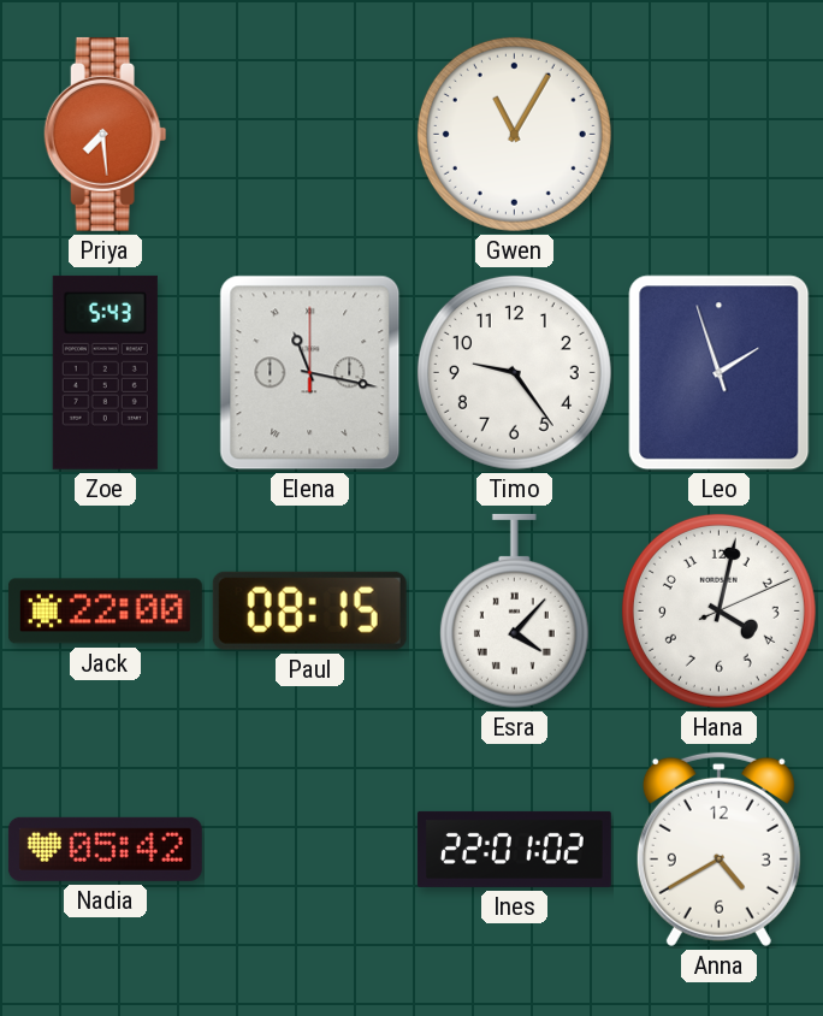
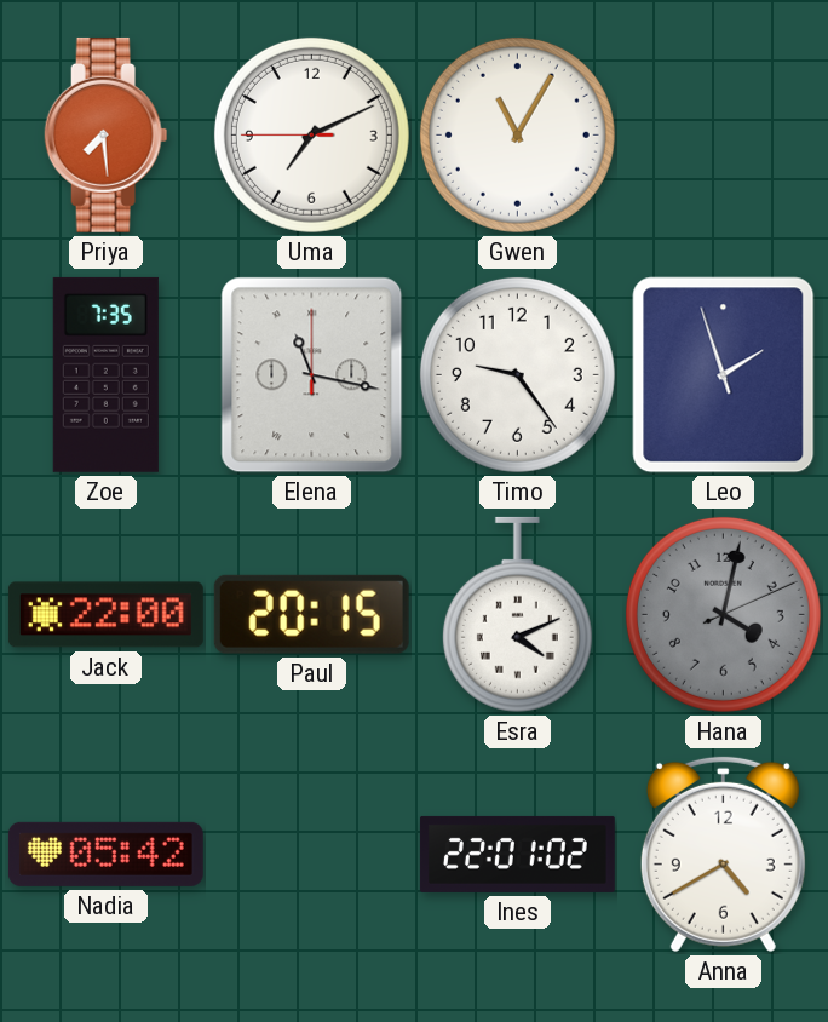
Uma: none -> 7:10 (311, 134)
Zoe: 5:43 -> 7:35 (105, 374)
Paul: 08:15 -> 20:15 (311, 614)
Esra: 4:07 -> 4:11 (517, 614)
Hana dial: white -> grey (723, 614)
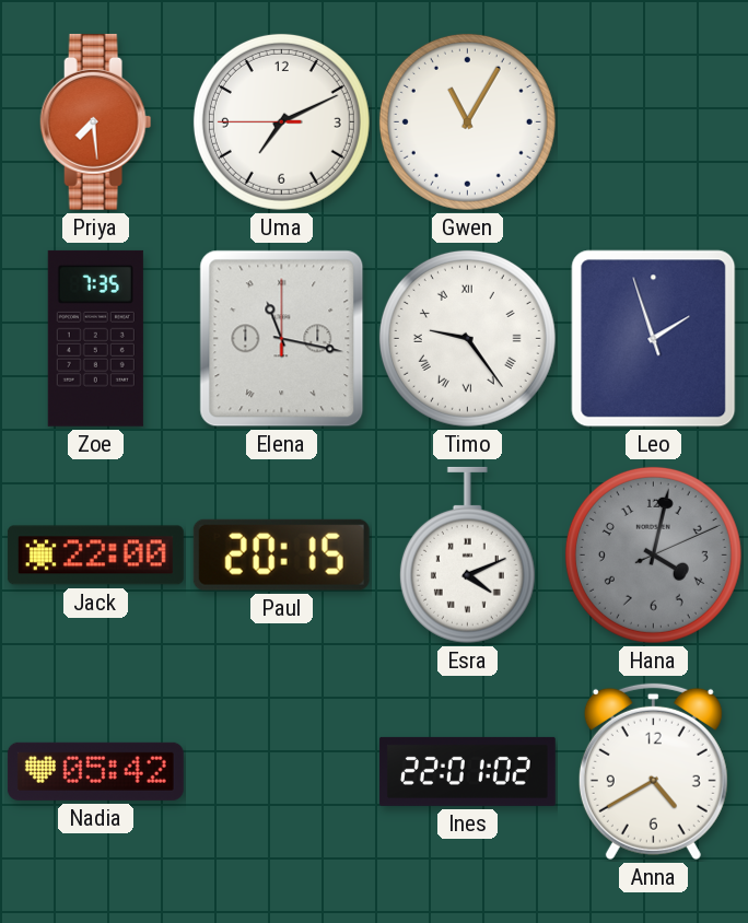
Timo numerals: Arabic -> Roman (467, 338)
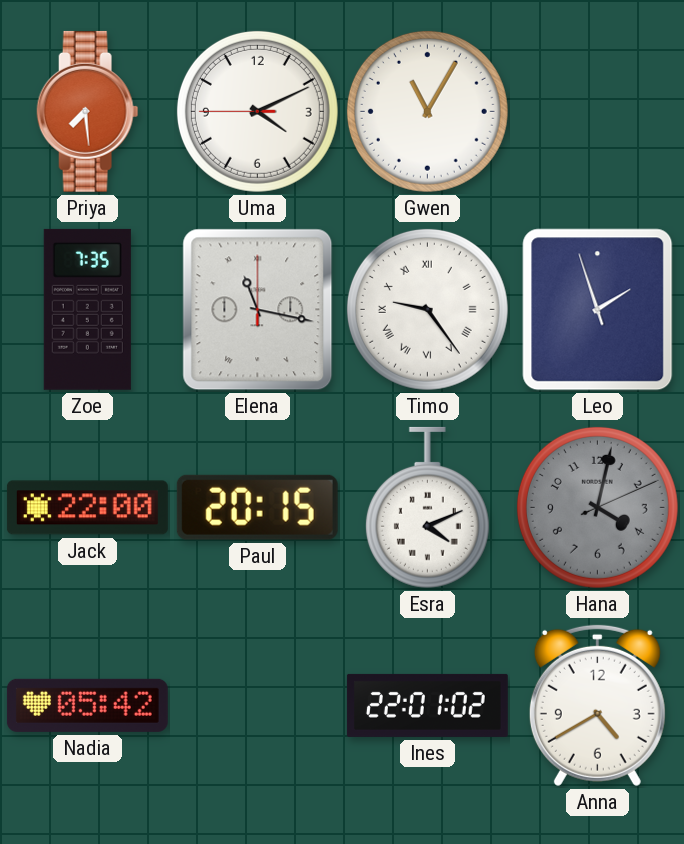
Uma: 7:10 -> 4:10 (257, 111)
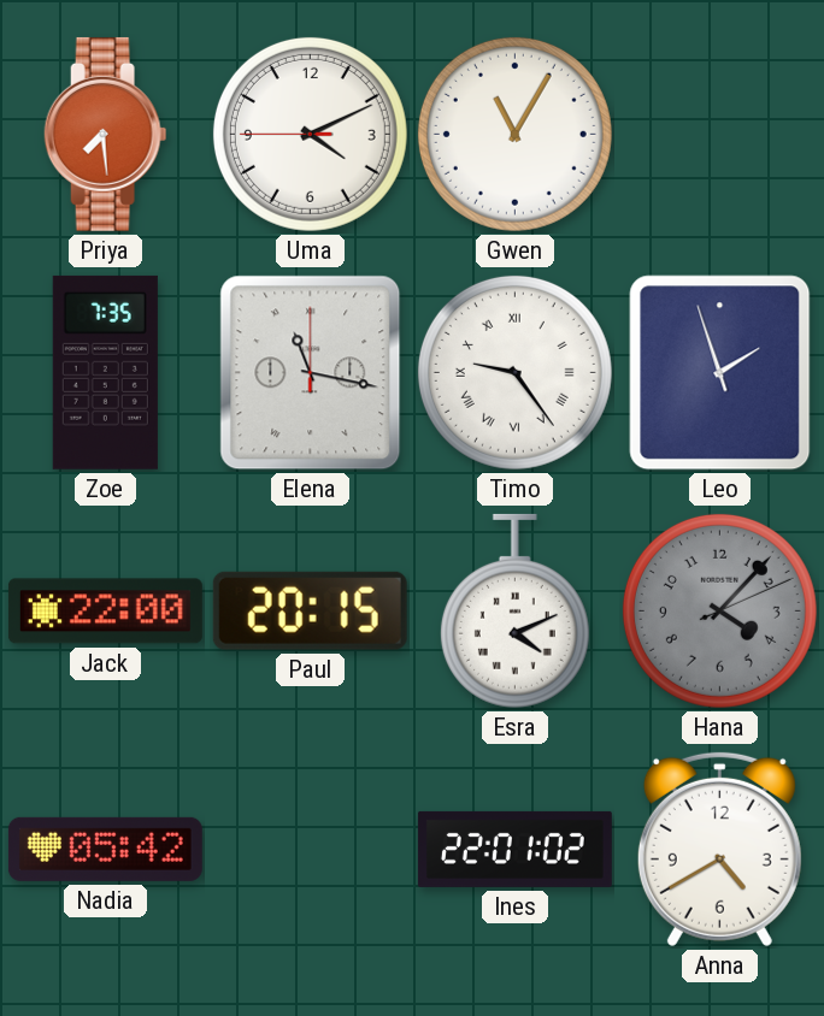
Hana: 4:02 -> 4:07 (719, 610)
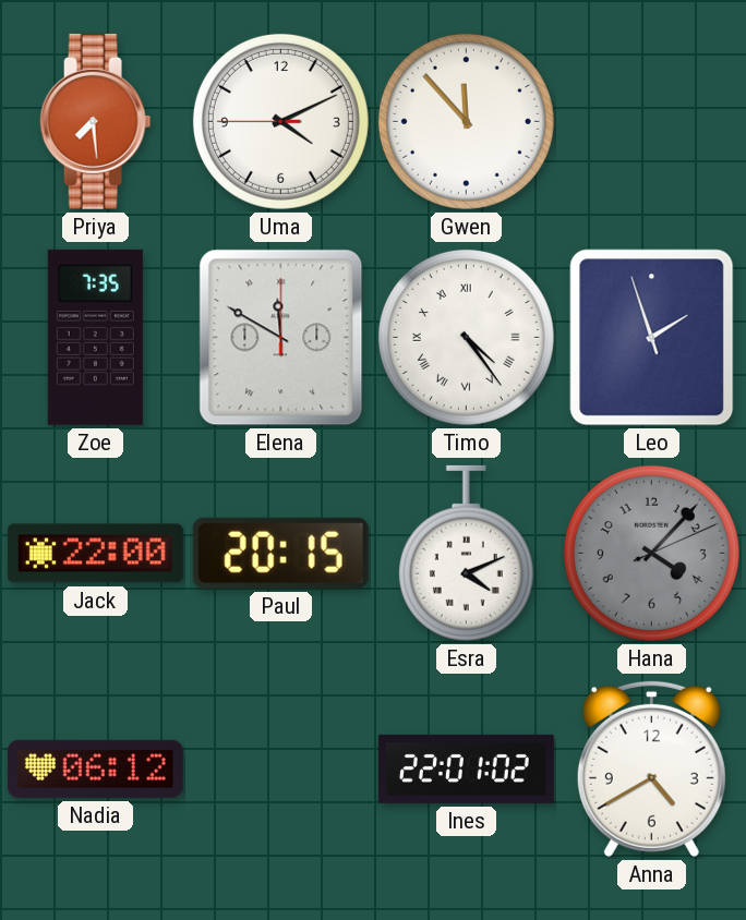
Gwen: 11:05 -> 11:53 (466, 121)
Elena: 11:17 -> 11:50 (281, 338)
Timo: 9:24 -> 4:24 (466, 337)
Nadia: 05:42 -> 06:12 (95, 768)
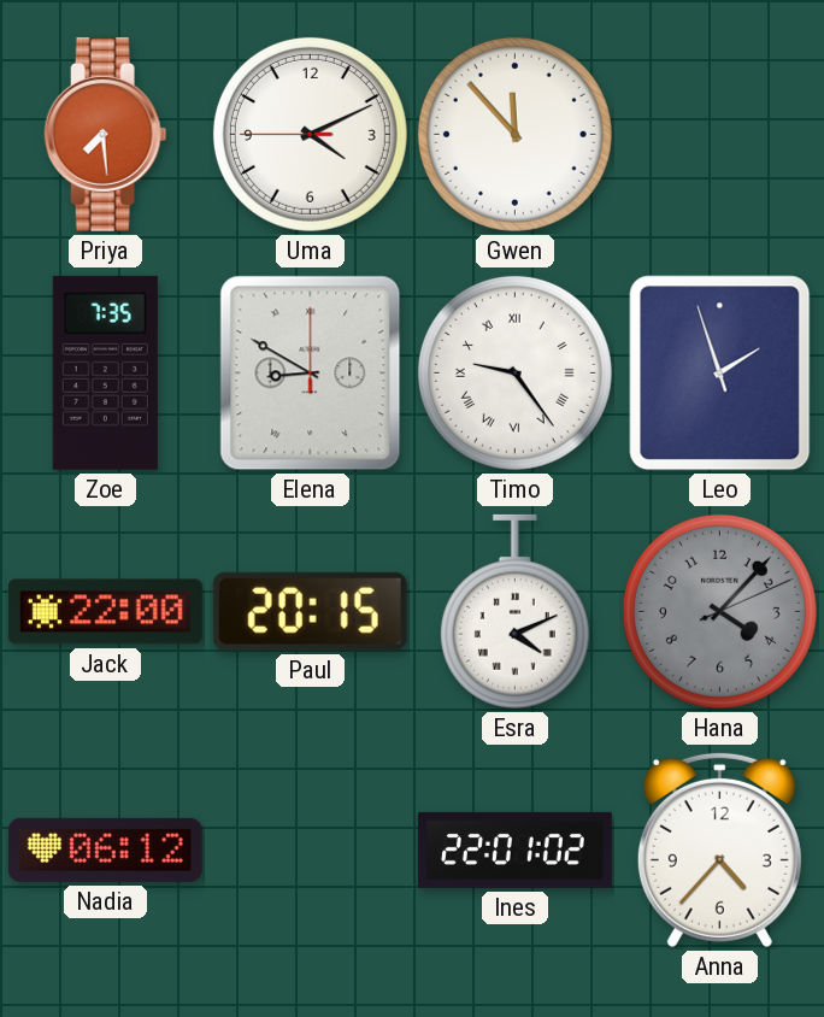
Elena: 11:50 -> 8:50 (311, 374)
Timo: 4:24 -> 9:24 (514, 372)
Anna: 4:40 -> 4:37 (719, 850)
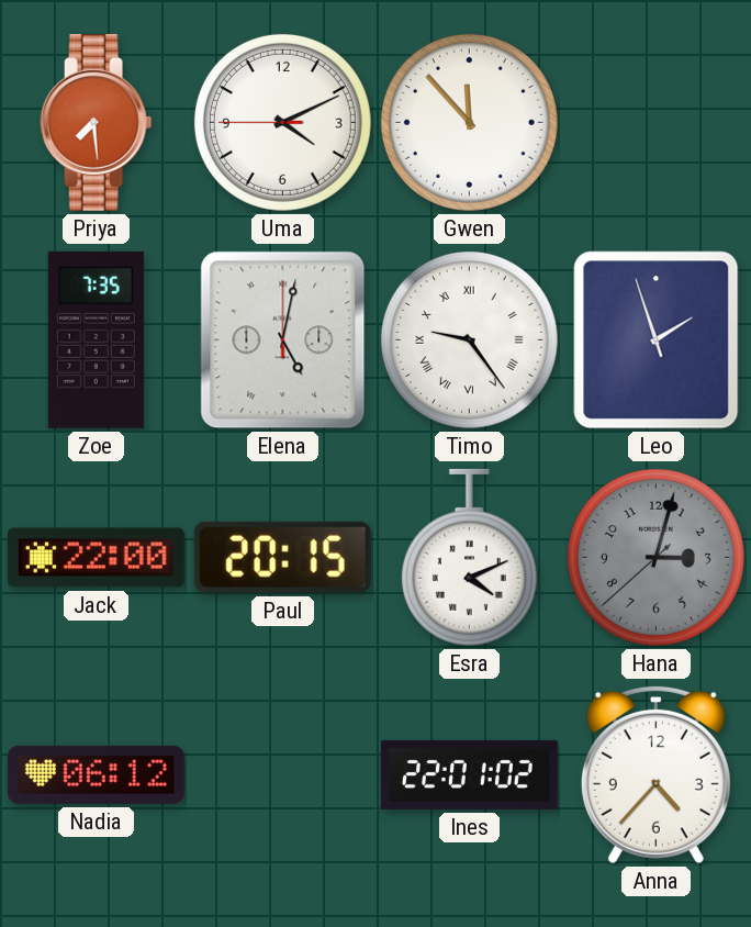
Elena: 8:50 -> 5:02 (283, 340)
Hana: 4:07 -> 3:02 (655, 557)
